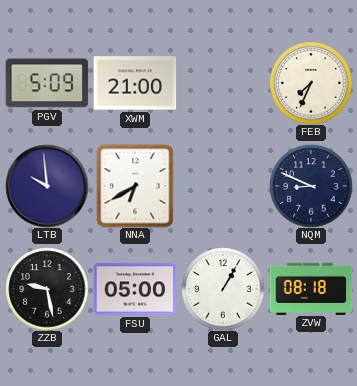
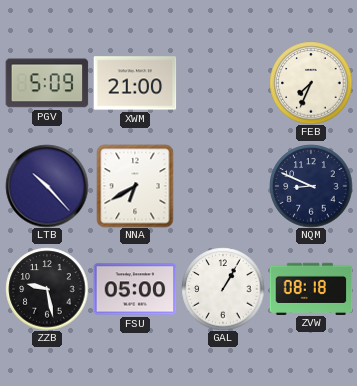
LTB: 9:59 -> 10:23 (47, 186)
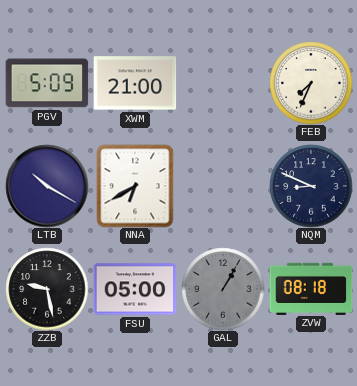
LTB: 10:23 -> 10:20 (47, 186)
GAL dial: white -> grey (223, 289)
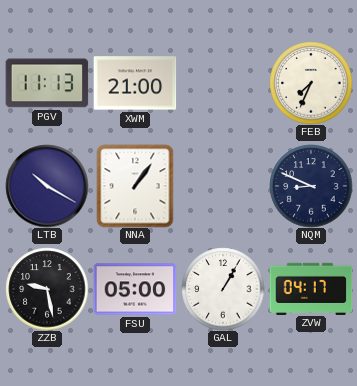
PGV: 5:09 -> 11:13 (47, 83)
NNA: 6:40 -> 1:06 (135, 186)
GAL dial: grey -> white (223, 289)
ZVW: 08:18 -> 04:17 (311, 288)
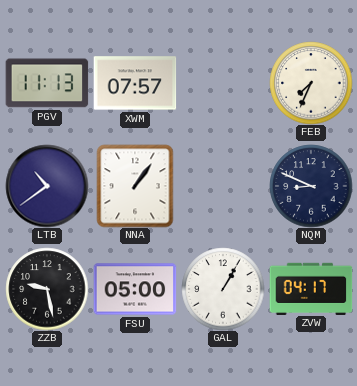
XWM: 21:00 -> 07:57 (135, 83)
LTB: 10:20 -> 10:39 (47, 186)
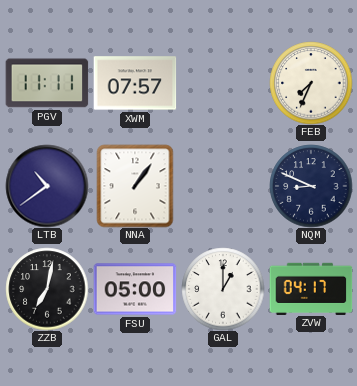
PGV: 11:13 -> 11:11 (47, 83)
ZZB: 9:28 -> 7:02 (47, 289)
GAL: 1:05 -> 1:00 (223, 289)
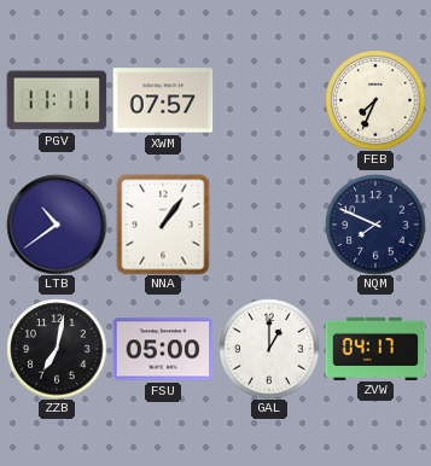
NQM: 8:49 -> 7:49 (375, 225)
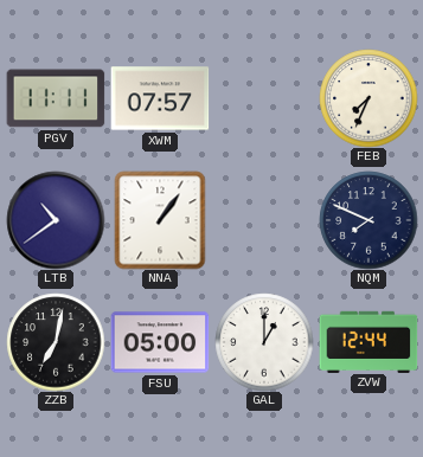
ZVW: 04:17 -> 12:44 (368, 341)
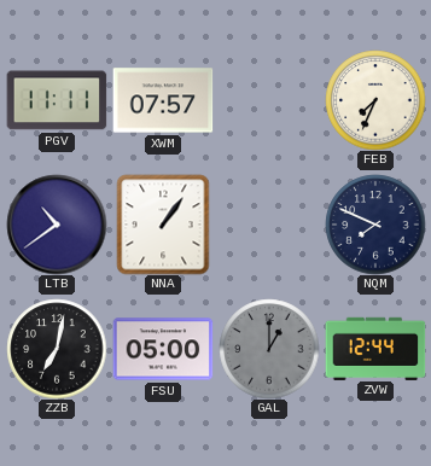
GAL dial: white -> grey (269, 349)
